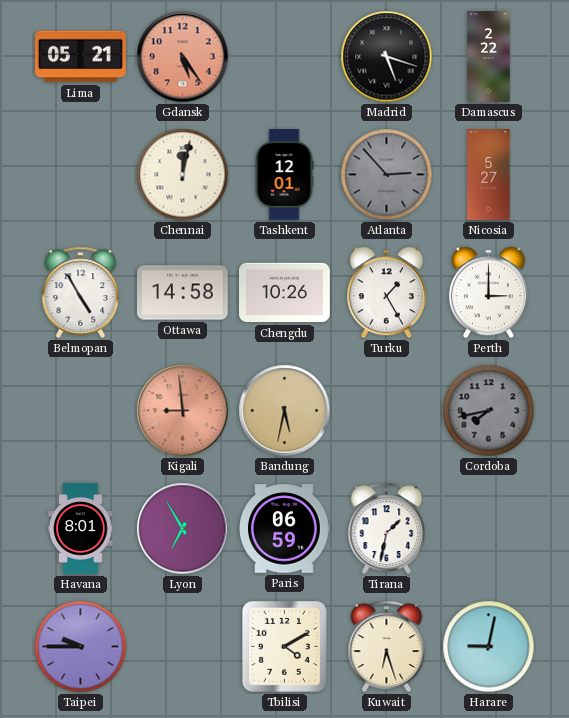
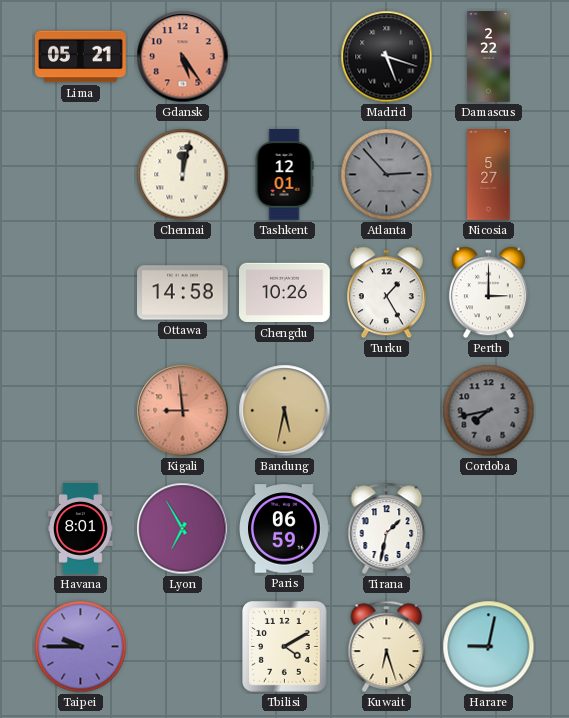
Belmopan: 4:55 -> none (81, 292)
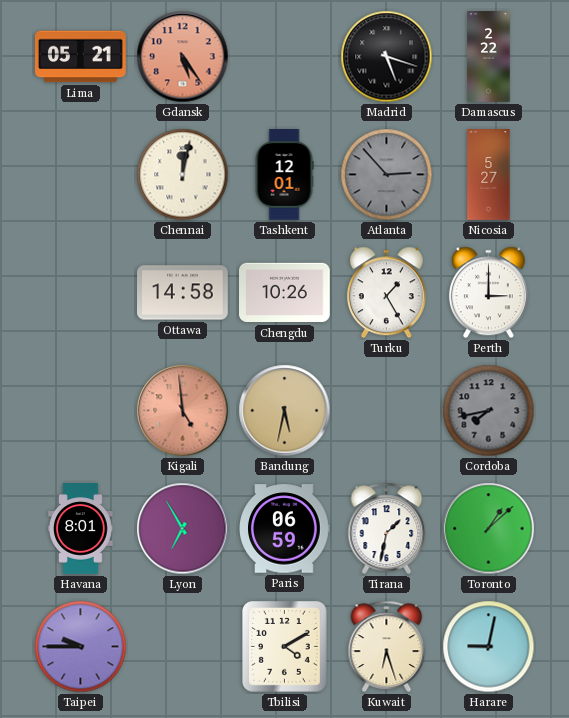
Kigali: 8:59 -> 4:59 (183, 411)
Toronto: none -> 1:08 (489, 529)
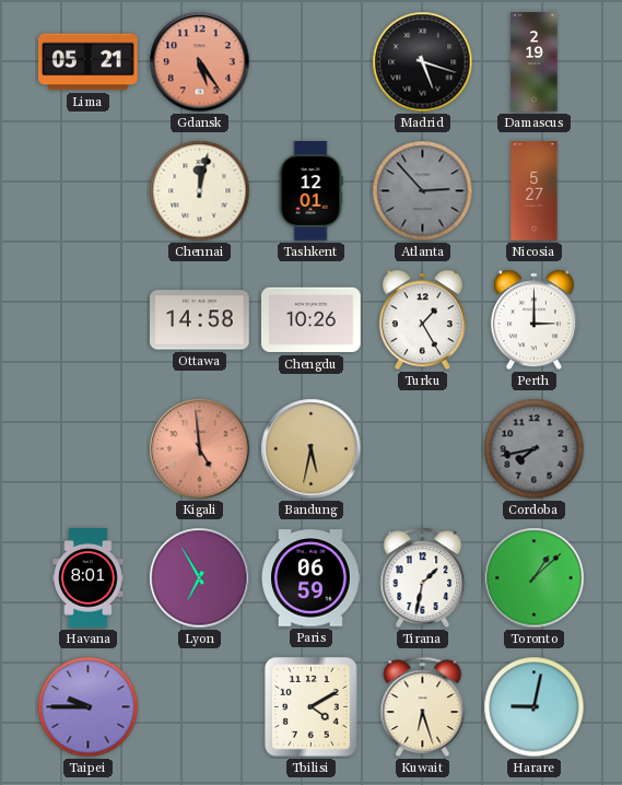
Damascus: 2:22 -> 2:19 (535, 62)
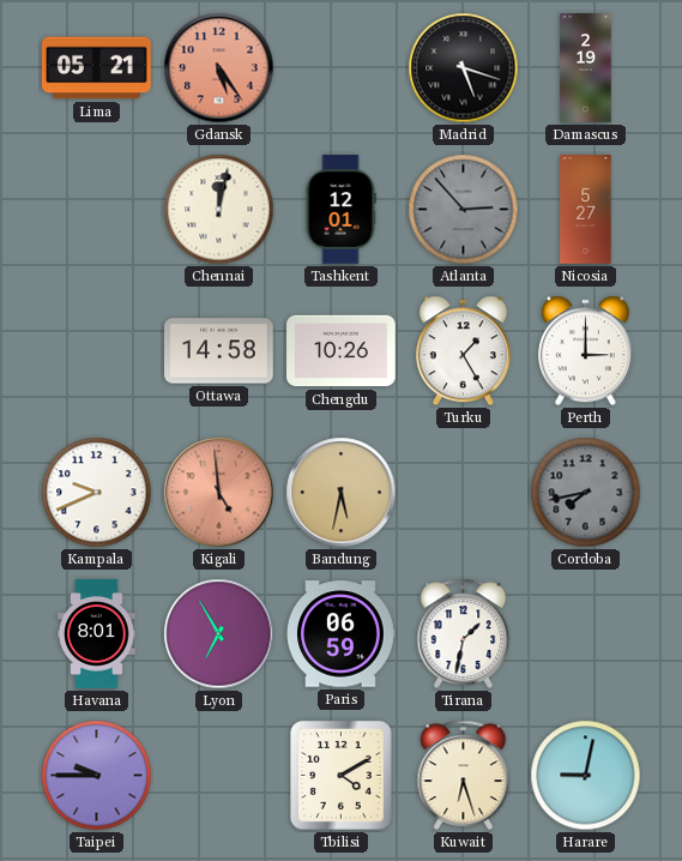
Kampala: none -> 9:41 (97, 493)
Toronto: 1:08 -> none (535, 578)
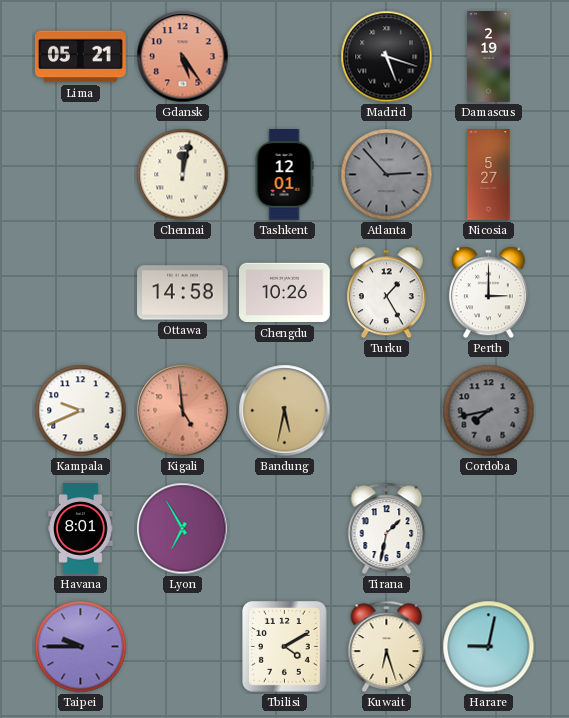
Paris: 06:59 -> none (340, 634)
